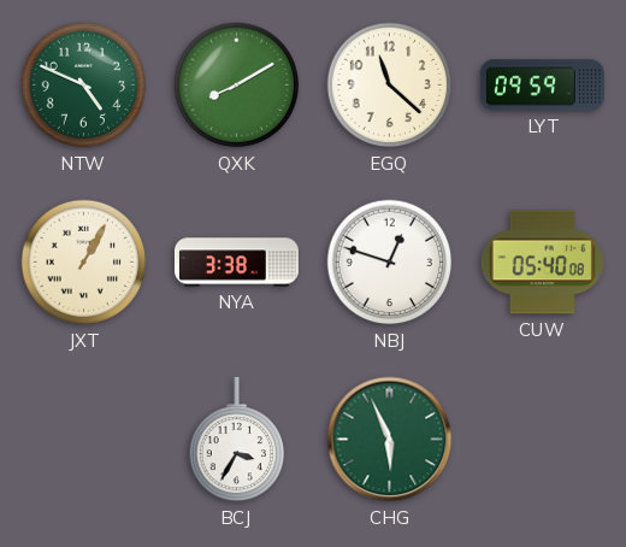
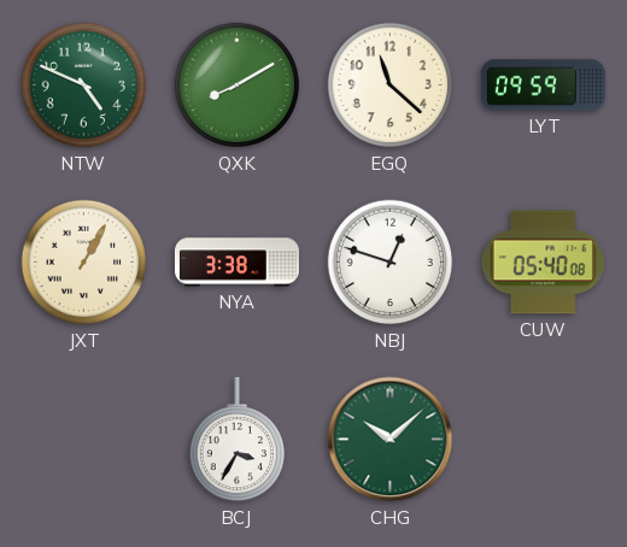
CHG: 5:56 -> 10:08 (391, 440)
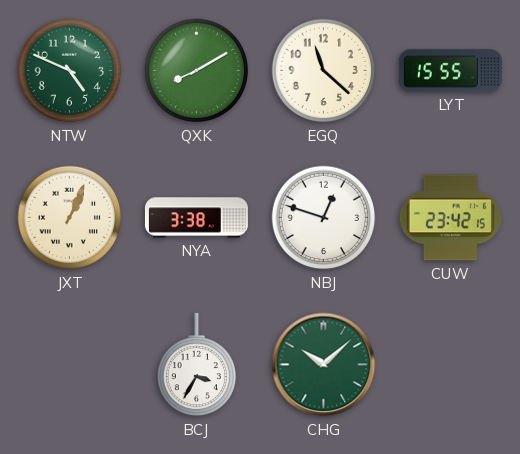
LYT: 09:59 -> 15:55 (450, 71)
JXT: 1:05 -> 1:04 (70, 218)
CUW: 05:40 -> 23:42 (450, 218)
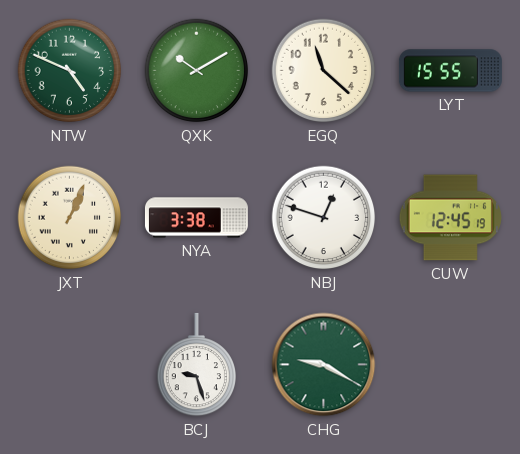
QXK: 8:10 -> 10:10 (197, 71)
CUW: 23:42 -> 12:45 (450, 218)
BCJ: 3:35 -> 9:27 (196, 365)
CHG: 10:08 -> 9:20 (324, 365)
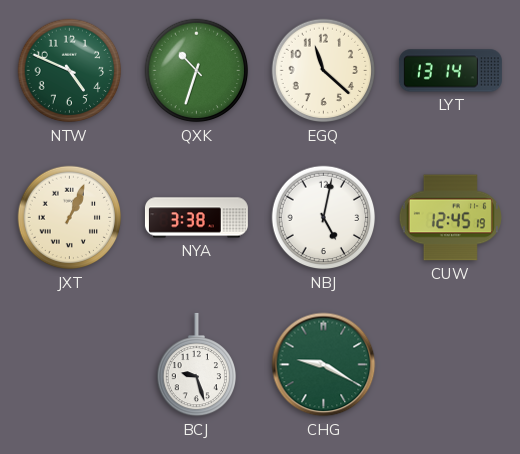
QXK: 10:10 -> 10:33 (197, 71)
LYT: 15:55 -> 13:14 (450, 71)
NBJ: 12:48 -> 5:02 (324, 218)
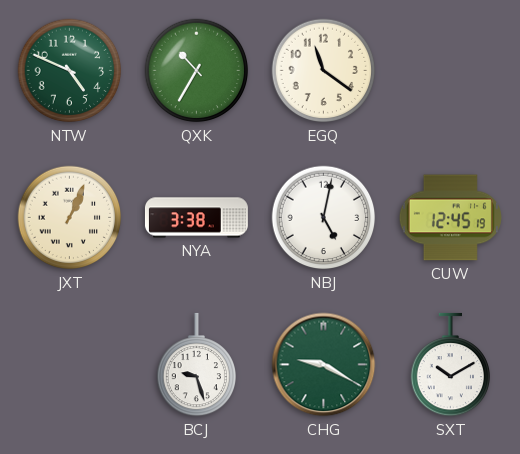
QXK: 10:33 -> 10:35 (197, 71)
EGQ: 11:22 -> 11:21 (324, 71)
LYT: 13:14 -> none (450, 71)
SXT: none -> 10:10 (450, 365)
